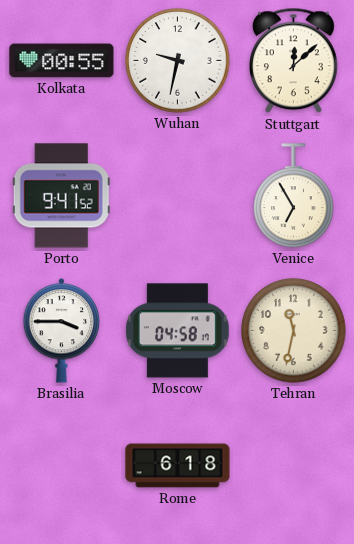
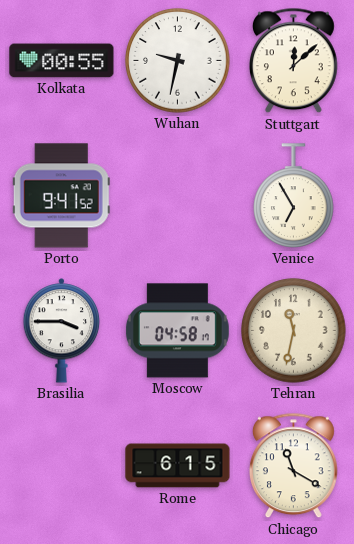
Rome: 6:18 -> 6:15 (178, 466)
Chicago: none -> 11:20 (294, 466)
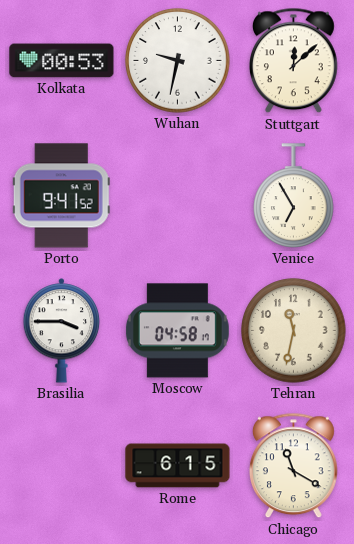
Kolkata: 00:55 -> 00:53 (62, 61)
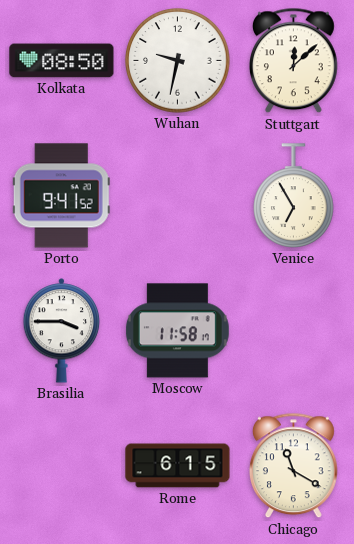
Kolkata: 00:53 -> 08:50 (62, 61)
Moscow: 04:58 -> 11:58 (177, 331)
Tehran: 11:32 -> none (294, 331)
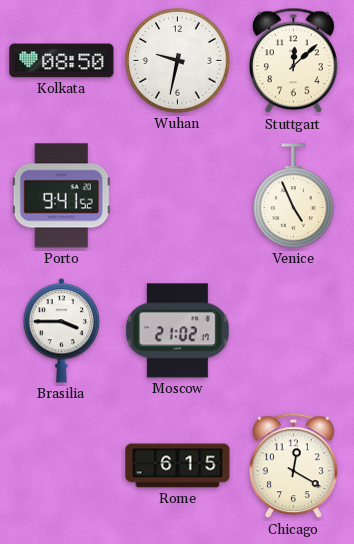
Venice: 6:55 -> 4:56 (294, 196)
Moscow: 11:58 -> 21:02 (177, 331)
Chicago: 11:20 -> 12:20 (294, 466)
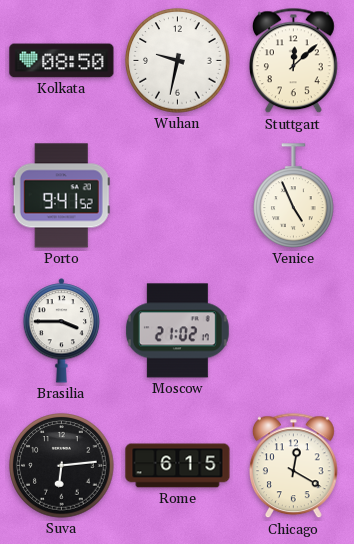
Suva: none -> 6:14 (62, 466)
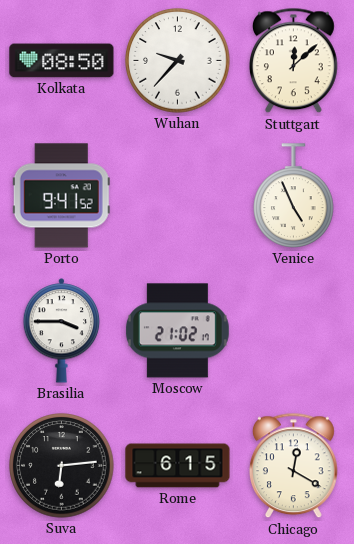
Wuhan: 9:32 -> 9:37 (178, 61)
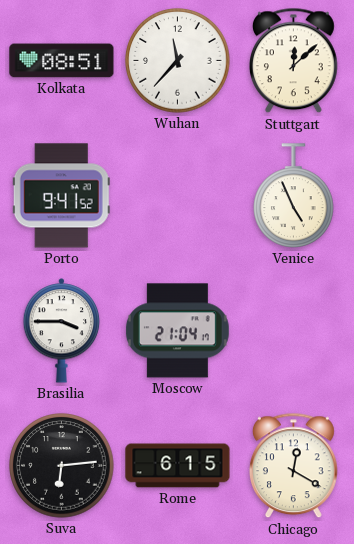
Kolkata: 08:50 -> 08:51 (62, 61)
Wuhan: 9:37 -> 11:37 (178, 61)
Moscow: 21:02 -> 21:04 (177, 331)
